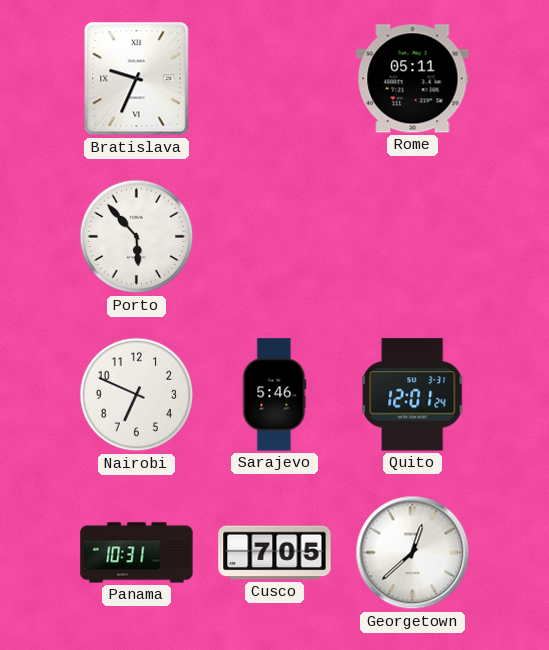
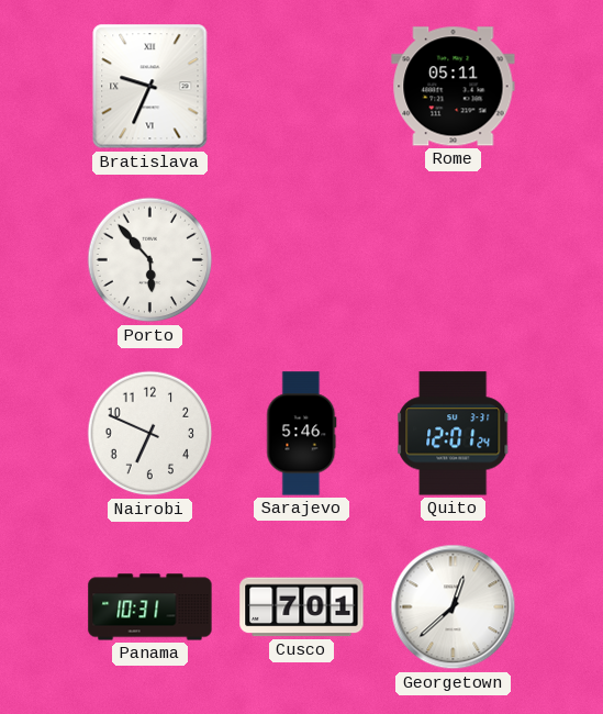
Cusco: 7:05 -> 7:01 (302, 607)
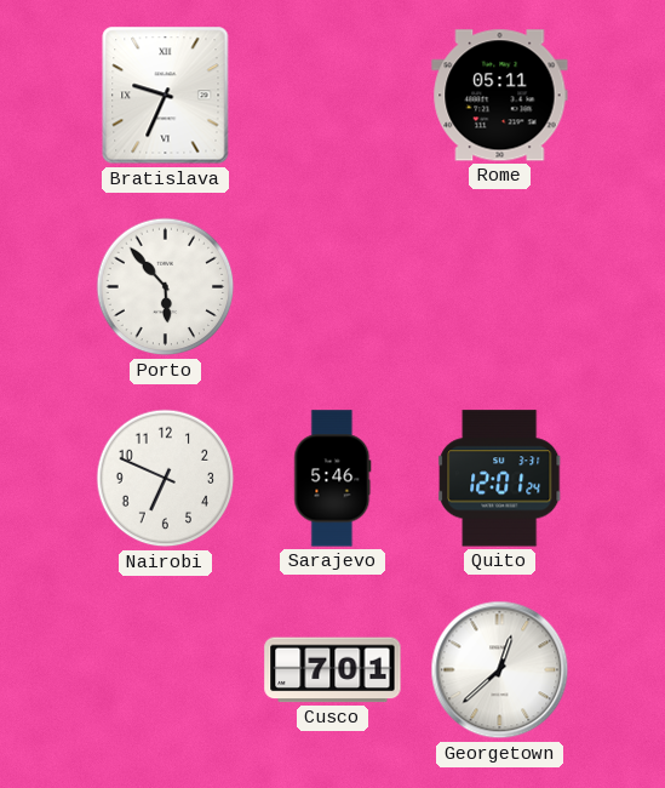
Panama: 10:31 -> none (150, 607)
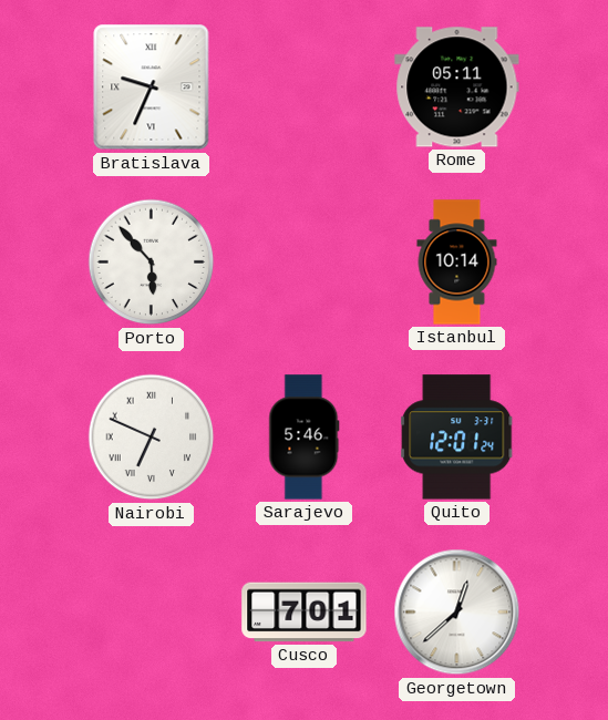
Istanbul: none -> 10:14 (457, 263)
Nairobi numerals: Arabic -> Roman (152, 438)
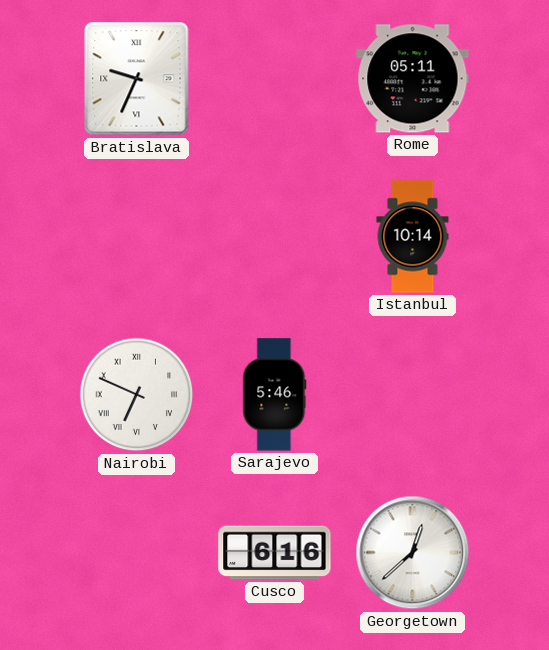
Porto: 5:53 -> none (152, 263)
Quito: 12:01 -> none (457, 438)
Cusco: 7:01 -> 6:16 (275, 553)
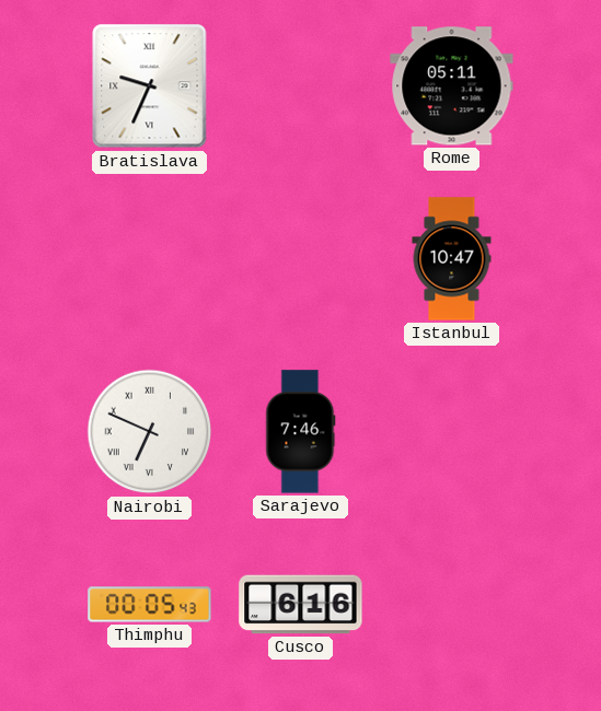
Istanbul: 10:14 -> 10:47 (452, 259)
Sarajevo: 5:46 -> 7:46 (301, 432)
Thimphu: none -> 00:05 (150, 605)
Georgetown: 12:38 -> none (413, 553)
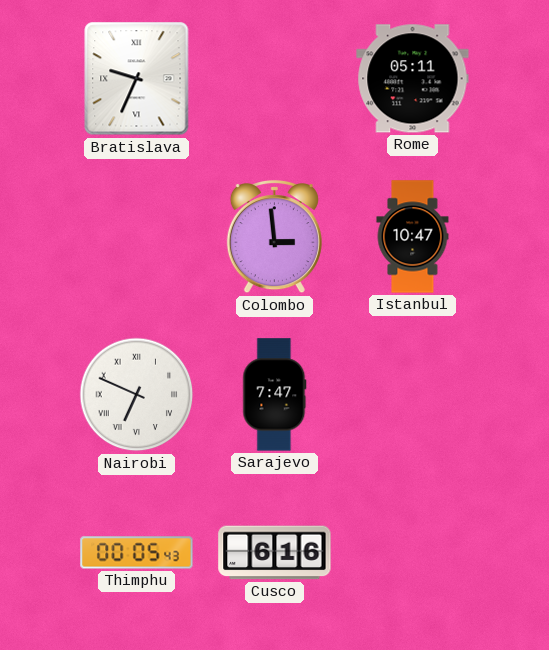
Colombo: none -> 2:59 (274, 238)
Sarajevo: 7:46 -> 7:47 (275, 395)
